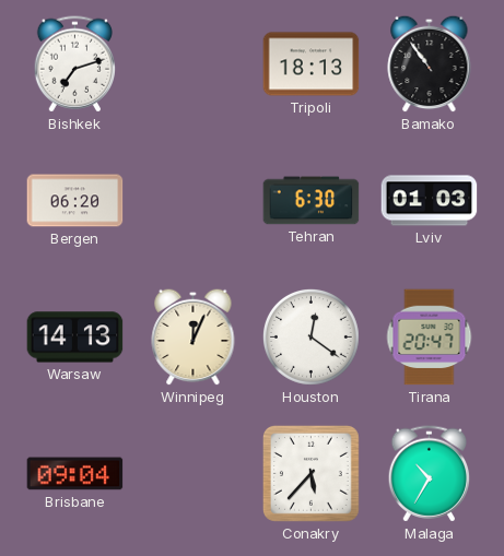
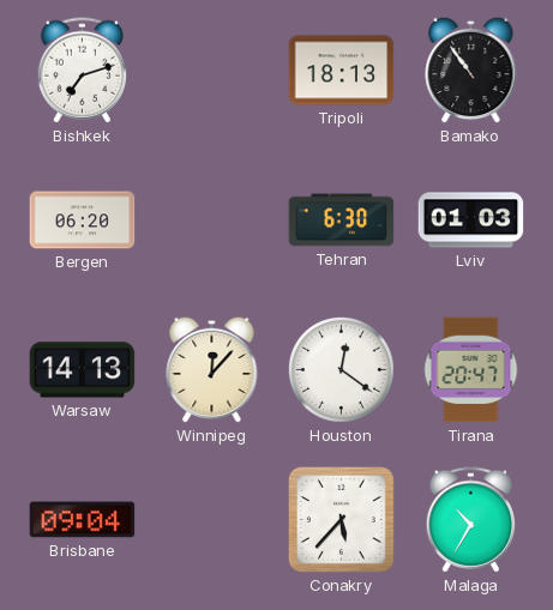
Winnipeg: 12:04 -> 12:07 (212, 369)
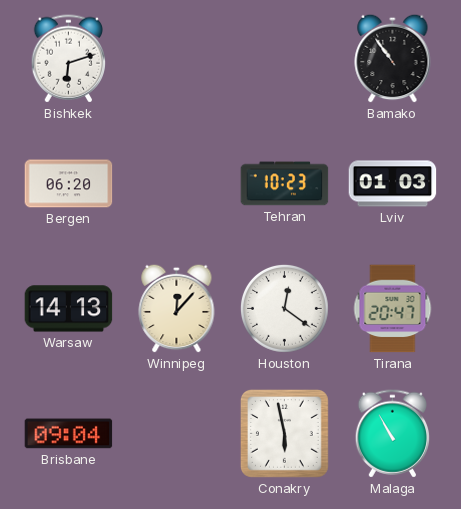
Bishkek: 7:12 -> 6:12 (68, 59)
Tripoli: 18:13 -> none (342, 71)
Tehran: 6:30 -> 10:23 (285, 184)
Conakry: 5:37 -> 5:58 (284, 433)
Malaga: 10:35 -> 10:55 (392, 434)
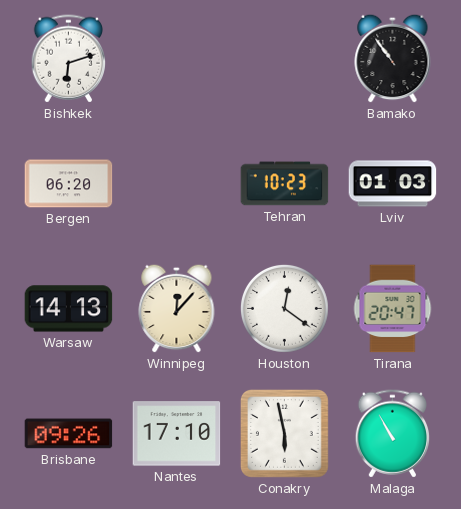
Brisbane: 09:04 -> 09:26 (69, 434)
Nantes: none -> 17:10 (177, 434)
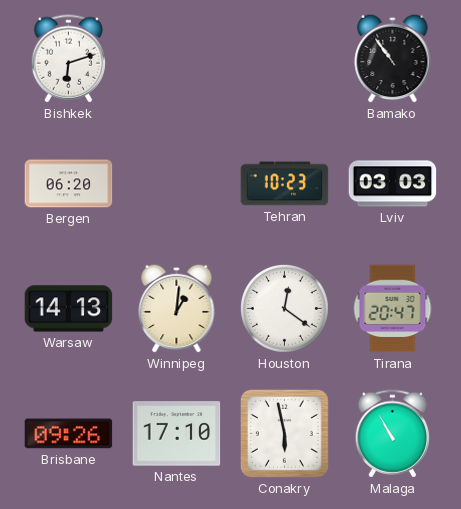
Lviv: 01:03 -> 03:03 (393, 184)
Winnipeg: 12:07 -> 1:01 (177, 308)
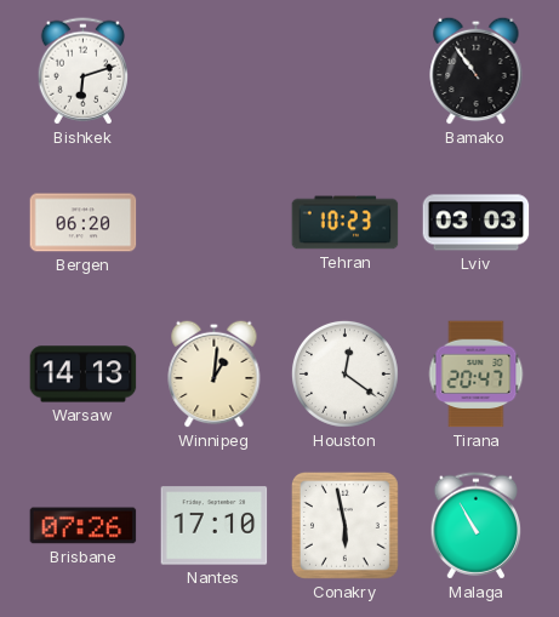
Brisbane: 09:26 -> 07:26 (84, 526)
